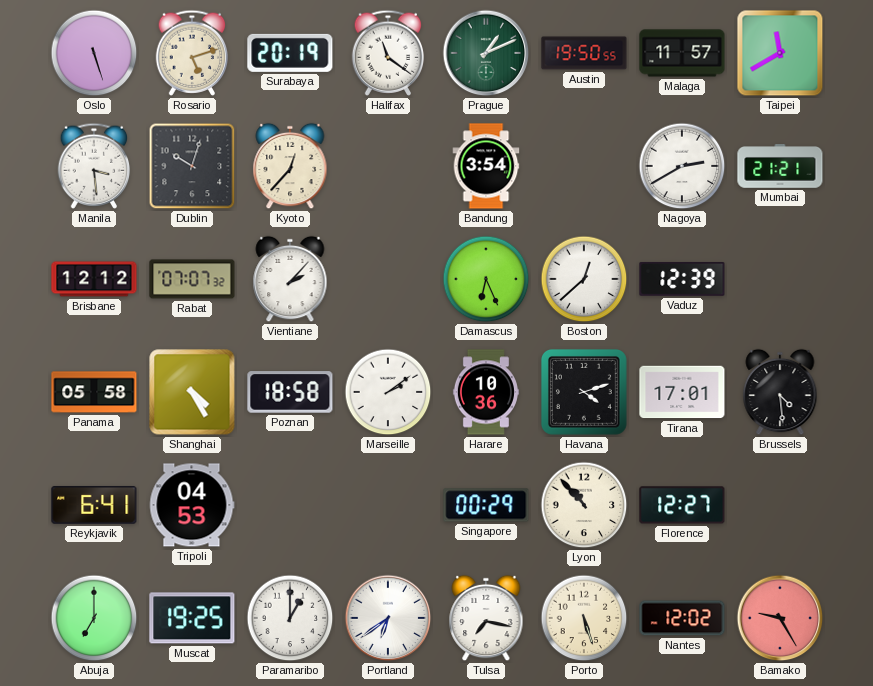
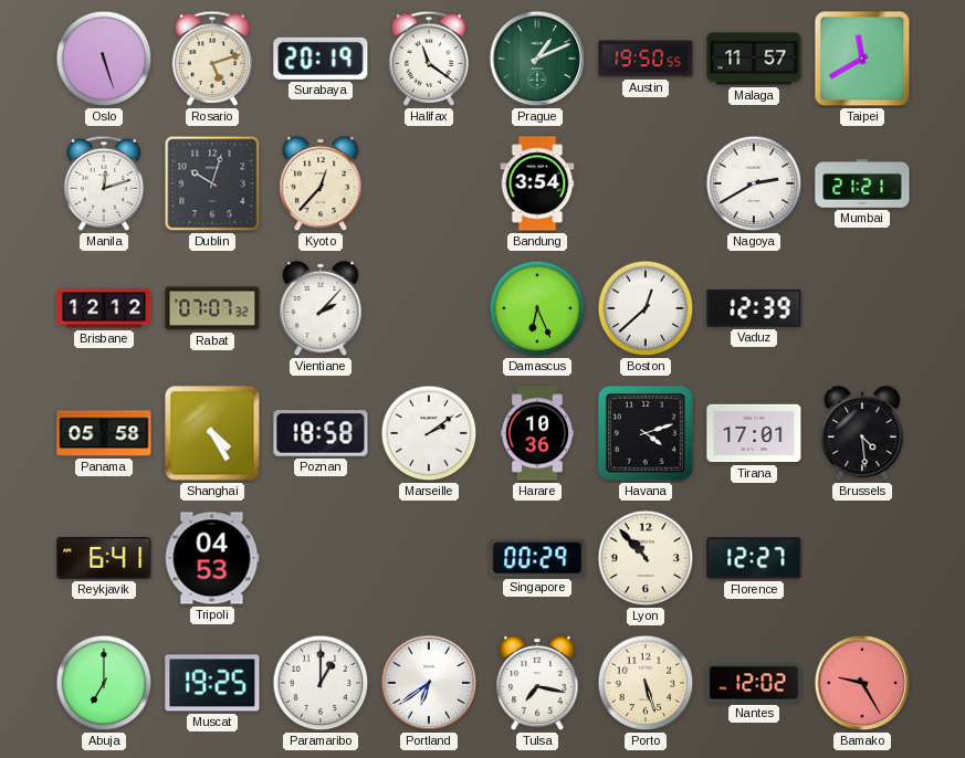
Manila: 3:29 -> 12:12 (104, 183)
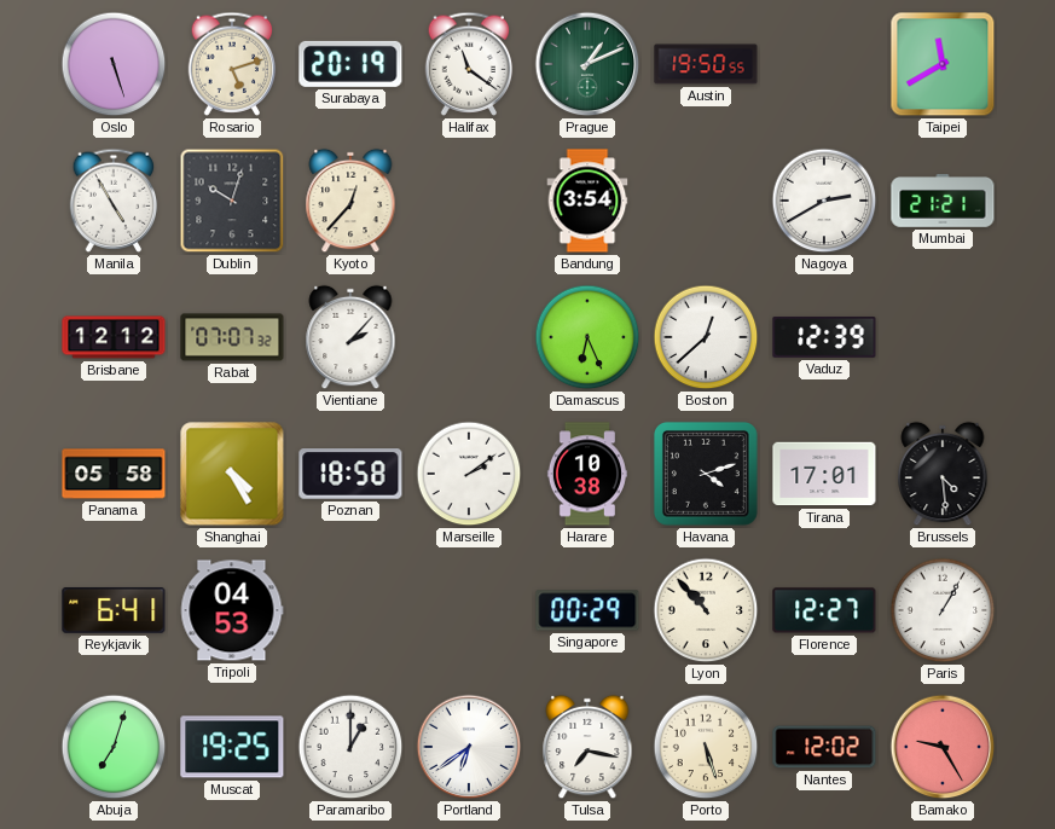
Malaga: 11:57 -> none (754, 59)
Manila: 12:12 -> 4:55 (114, 201)
Harare: 10:36 -> 10:38 (587, 474)
Paris: none -> 1:05 (943, 610)
Abuja: 7:00 -> 7:03 (114, 747)
